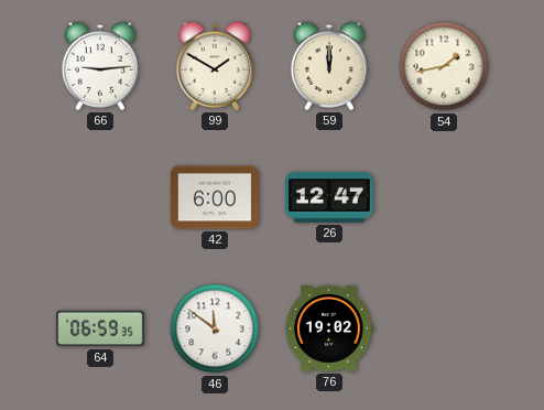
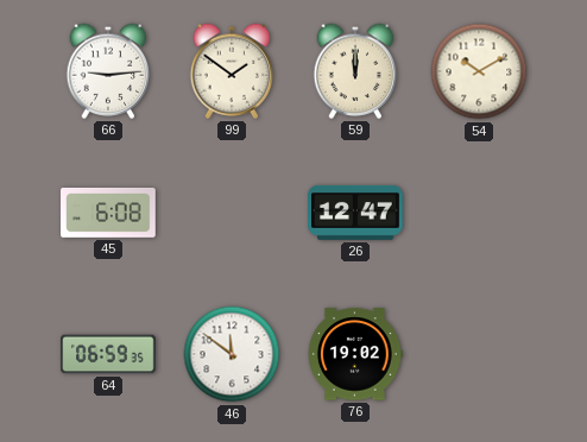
99: 1:50 -> 1:51 (232, 71)
54: 1:43 -> 10:10 (479, 71)
45: none -> 6:08 (109, 213)
42: 6:00 -> none (215, 197)
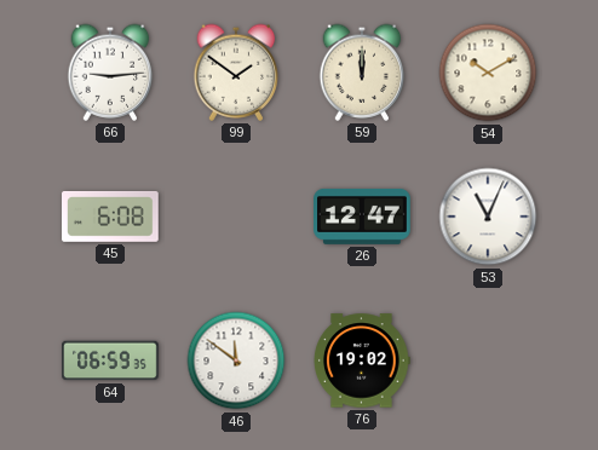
53: none -> 11:04 (488, 217)
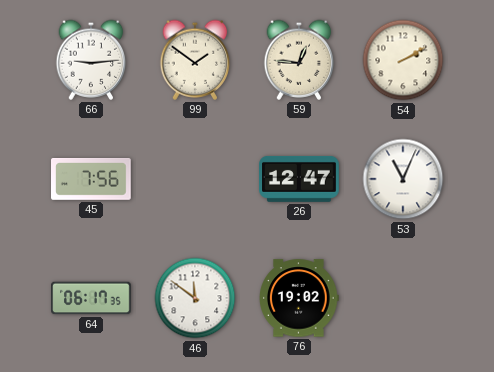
59: 12:00 -> 12:46 (299, 60)
54: 10:10 -> 2:10 (403, 60)
45: 6:08 -> 7:56 (92, 179)
64: 06:59 -> 06:17 (91, 298)
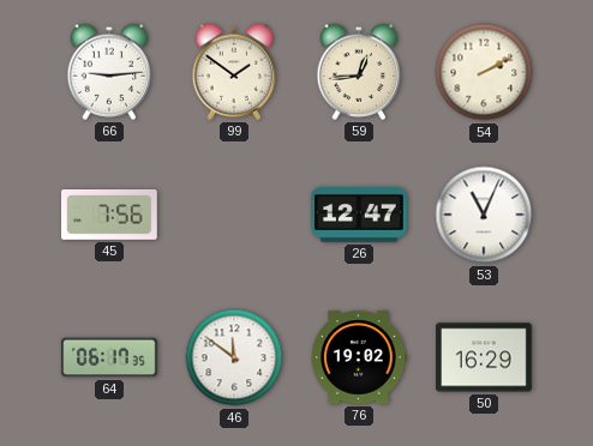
59: 12:46 -> 12:44 (359, 72)
50: none -> 16:29 (484, 357)
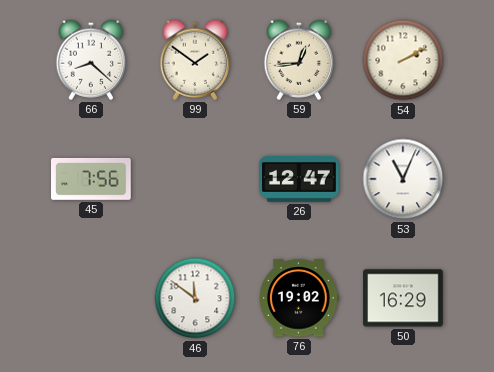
66: 9:14 -> 8:22 (91, 60)
64: 06:17 -> none (109, 357)
